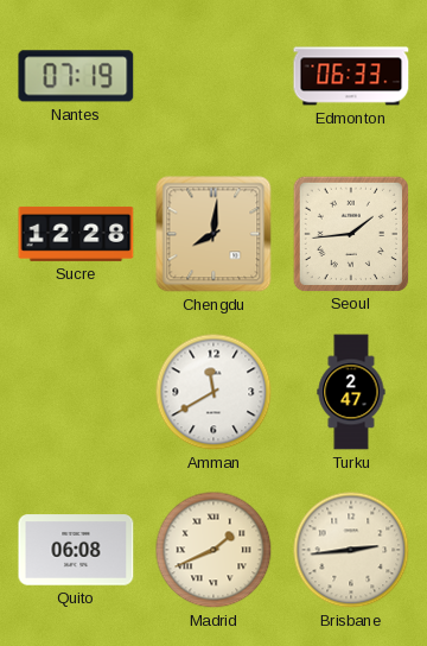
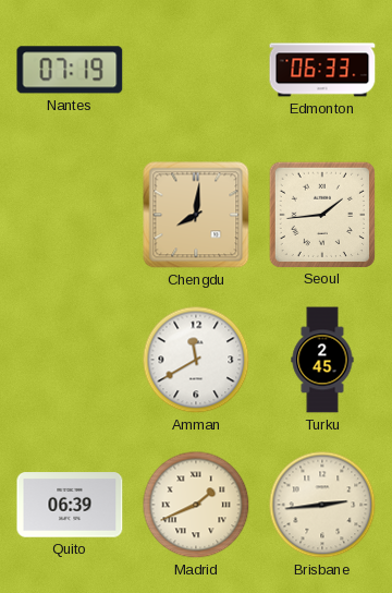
Sucre: 12:28 -> none (76, 234)
Turku: 2:47 -> 2:45 (322, 360)
Quito: 06:08 -> 06:39 (70, 505)
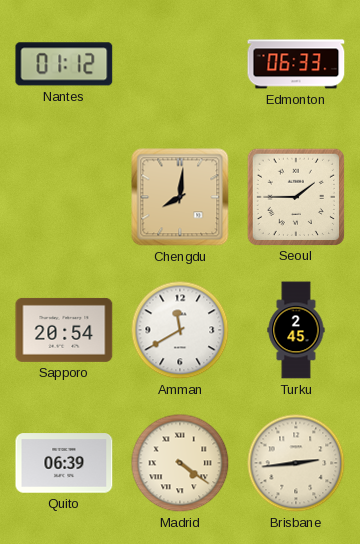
Nantes: 07:19 -> 01:12 (64, 64)
Seoul: 1:44 -> 1:45 (295, 196)
Sapporo: none -> 20:54 (64, 330)
Madrid: 1:41 -> 4:21 (180, 463)
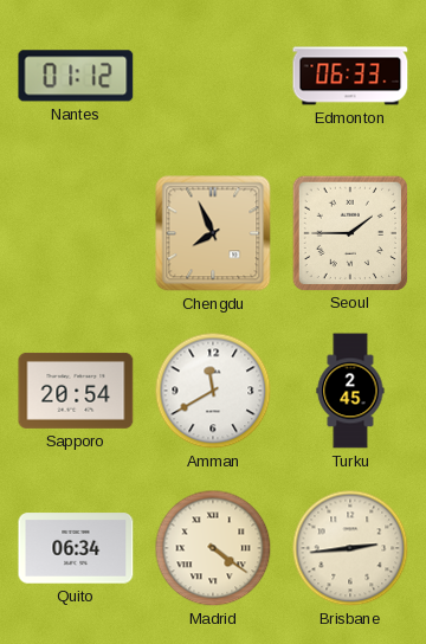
Chengdu: 8:01 -> 7:56 (213, 233)
Quito: 06:39 -> 06:34 (76, 548)
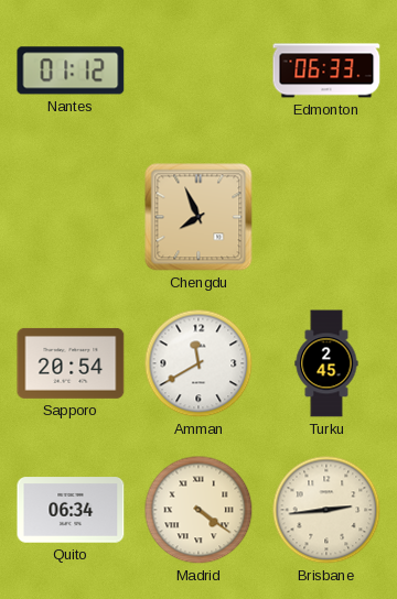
Seoul: 1:45 -> none (349, 232)
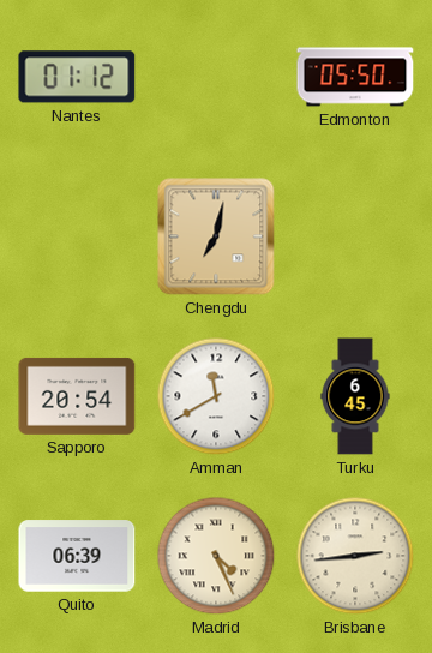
Edmonton: 06:33 -> 05:50 (355, 77)
Chengdu: 7:56 -> 7:02 (216, 236)
Turku: 2:45 -> 6:45 (355, 396)
Quito: 06:34 -> 06:39 (77, 556)
Madrid: 4:21 -> 4:26 (216, 556)
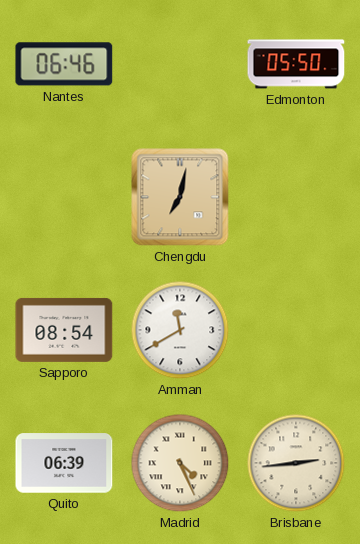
Nantes: 01:12 -> 06:46 (64, 64)
Sapporo: 20:54 -> 08:54 (64, 330)
Turku: 6:45 -> none (355, 396)
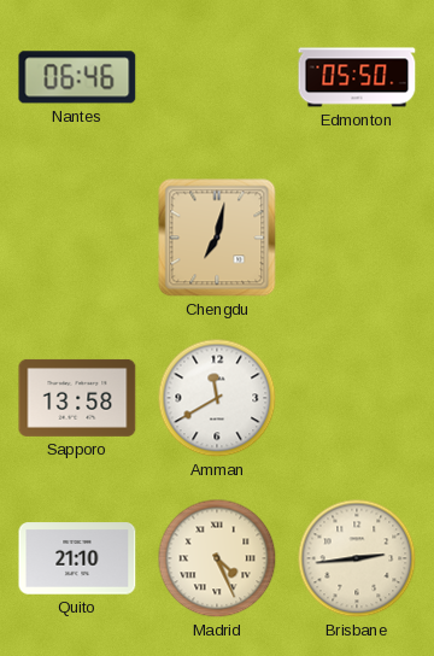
Sapporo: 08:54 -> 13:58 (77, 398)
Quito: 06:39 -> 21:10 (77, 558)
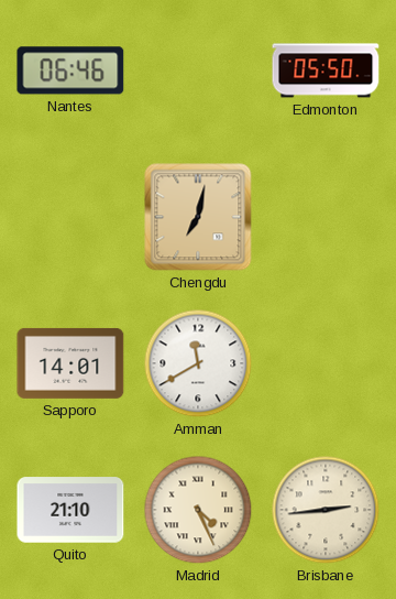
Sapporo: 13:58 -> 14:01 (70, 363)
